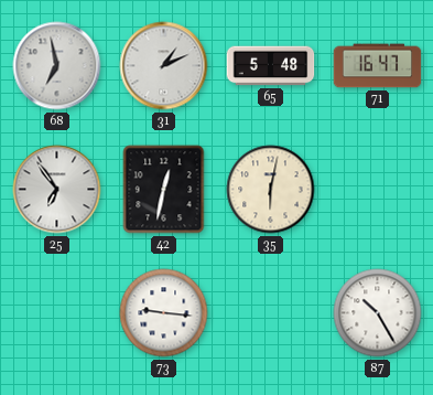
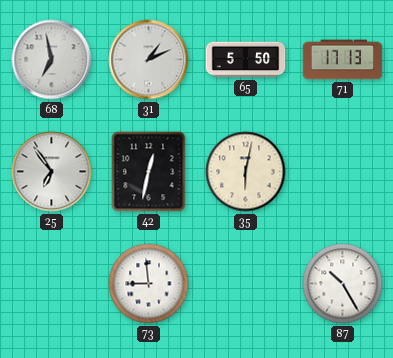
65: 5:48 -> 5:50 (246, 60)
71: 16:47 -> 17:13 (343, 60)
73: 9:16 -> 8:59 (149, 284)
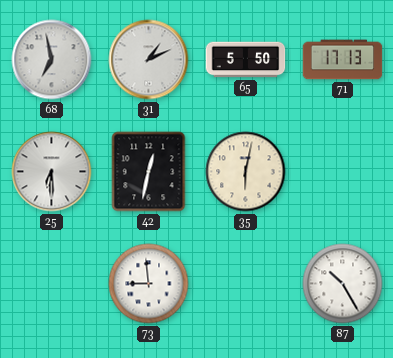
25: 6:54 -> 6:30 (52, 172)
